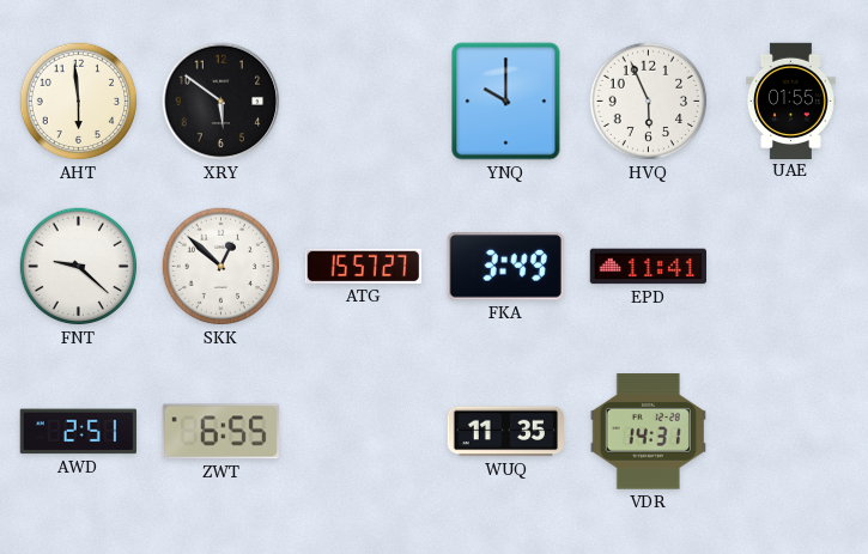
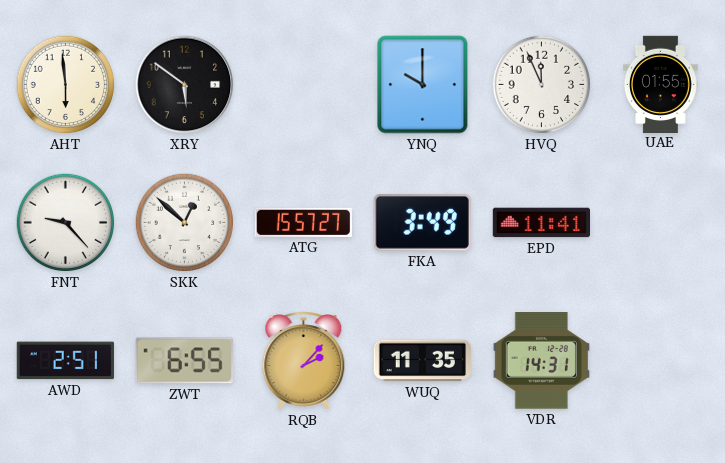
HVQ: 5:56 -> 11:56 (542, 85)
FNT: 9:22 -> 9:23 (66, 223)
RQB: none -> 2:07 (304, 361)
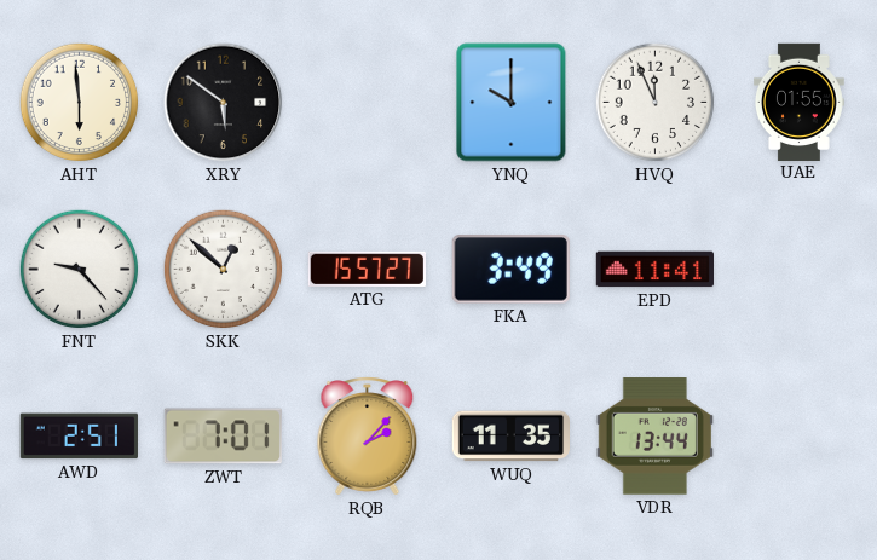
ZWT: 6:55 -> 7:01 (223, 437)
VDR: 14:31 -> 13:44 (654, 437)
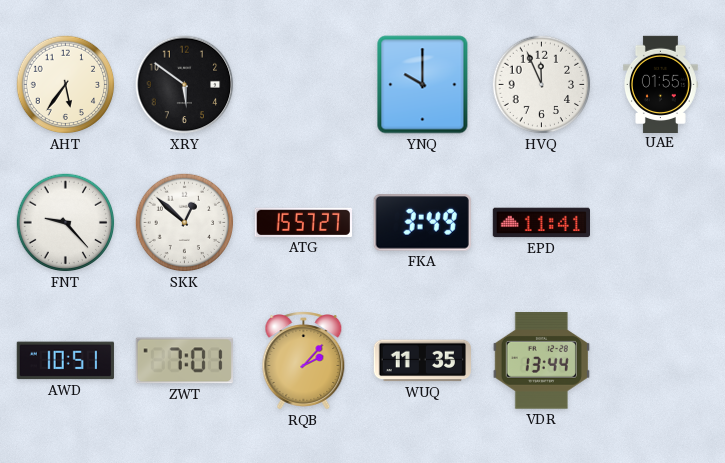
AHT: 5:59 -> 5:36 (66, 85)
AWD: 2:51 -> 10:51 (65, 361)
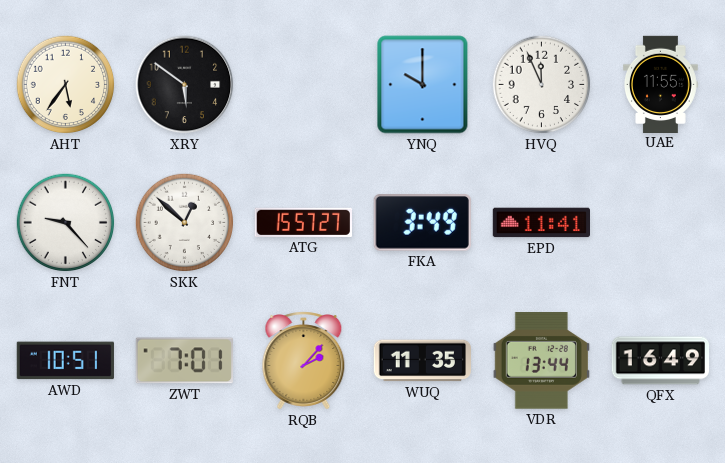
UAE: 01:55 -> 11:55 (660, 84)
QFX: none -> 16:49 (661, 361)
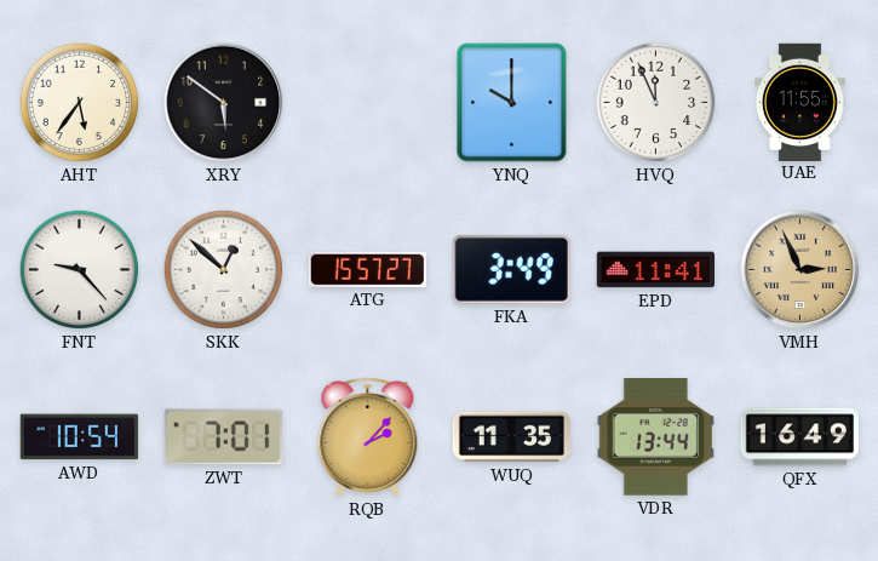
VMH: none -> 2:56 (800, 270)
AWD: 10:51 -> 10:54 (79, 437)
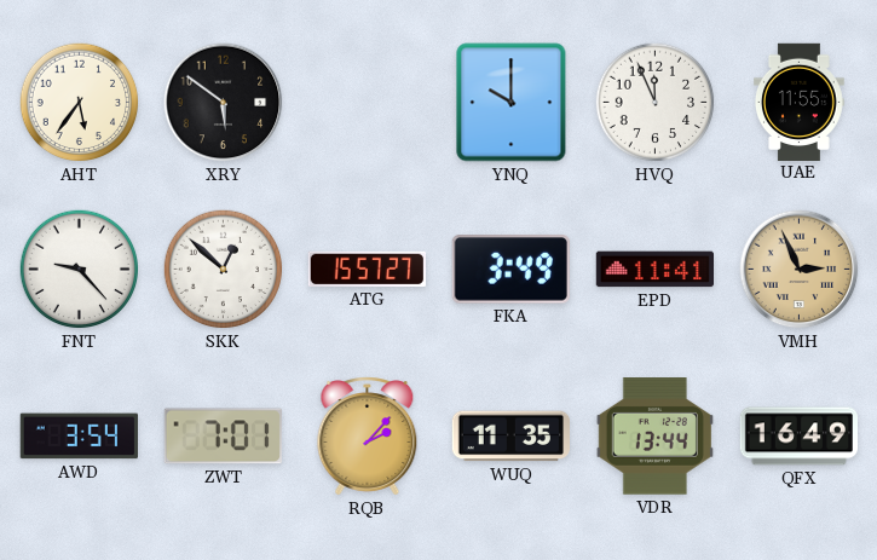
AWD: 10:54 -> 3:54 (79, 437)
